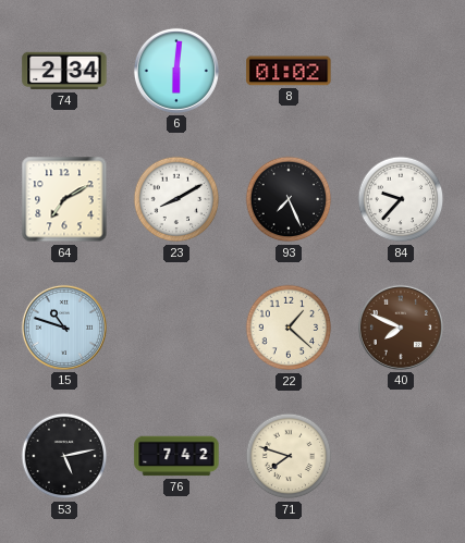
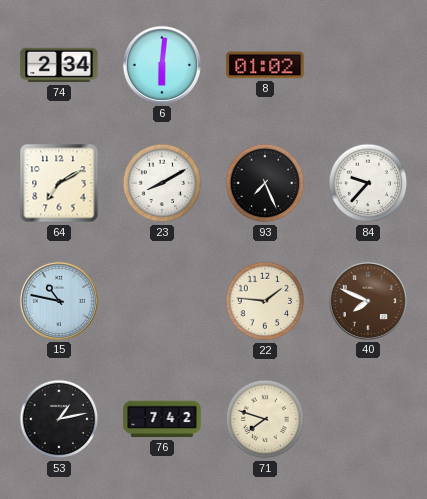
15: 10:48 -> 10:47 (59, 301)
22: 1:22 -> 1:46 (265, 301)
53: 5:13 -> 1:13 (59, 419)
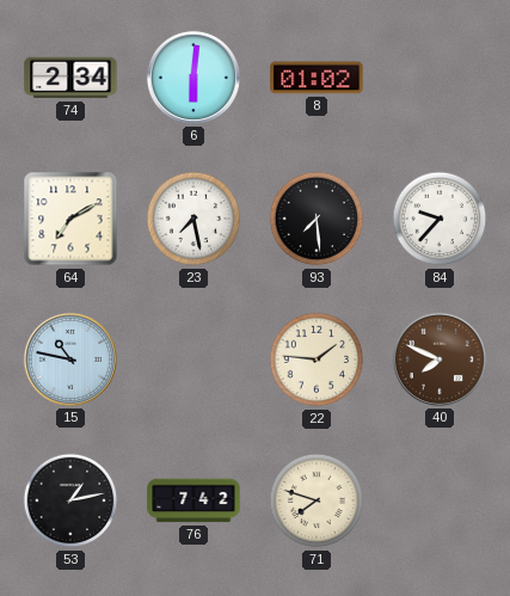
23: 8:10 -> 7:28 (193, 219)
93: 7:26 -> 7:29 (317, 219)
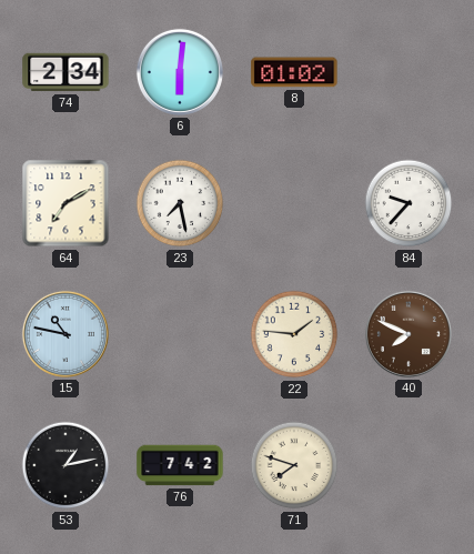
93: 7:29 -> none (317, 219)
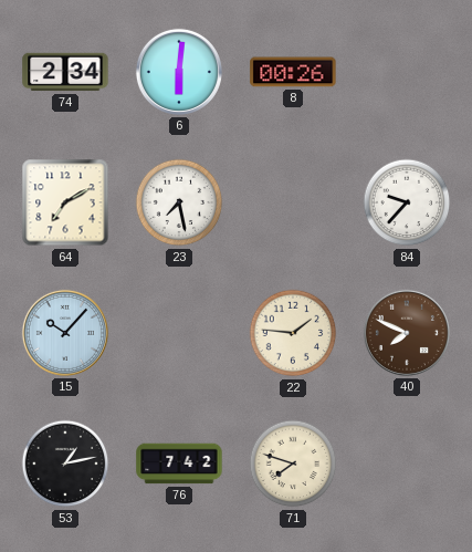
8: 01:02 -> 00:26 (293, 72)
15: 10:47 -> 10:07 (65, 333)
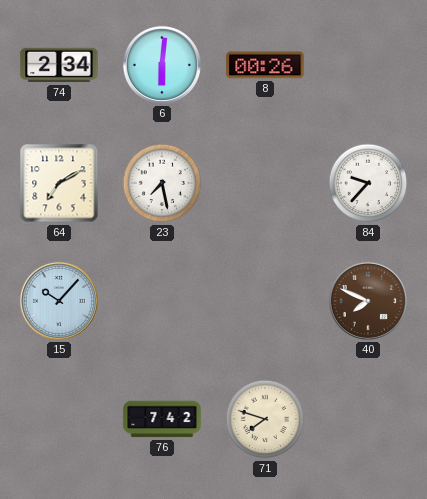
22: 1:46 -> none (293, 333)
53: 1:13 -> none (65, 464)
